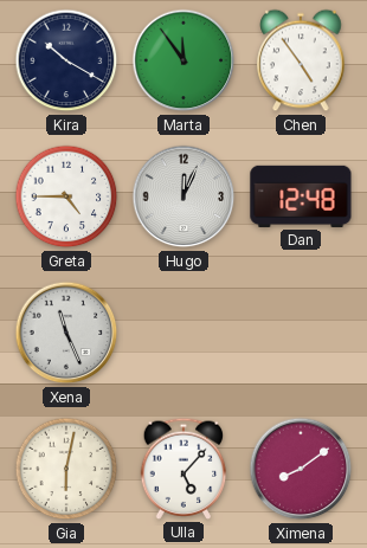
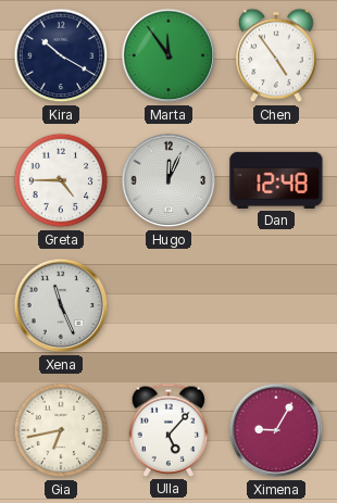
Gia: 6:02 -> 6:43 (61, 430)
Ximena: 8:09 -> 9:05 (276, 430)
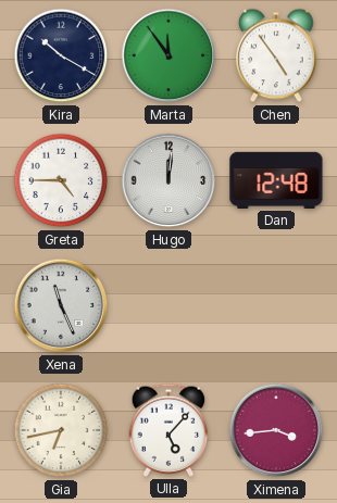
Hugo: 12:04 -> 12:01 (168, 180)
Ximena: 9:05 -> 3:44 (276, 430)
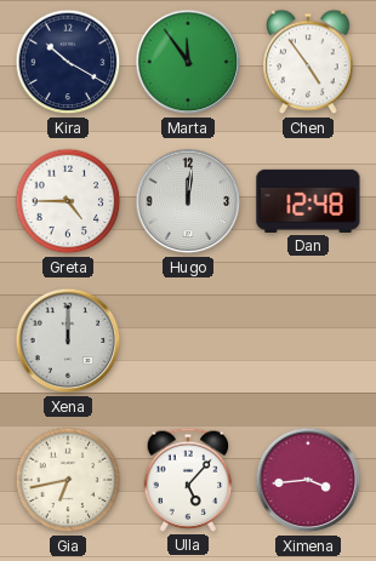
Xena: 11:26 -> 12:00 (68, 340)
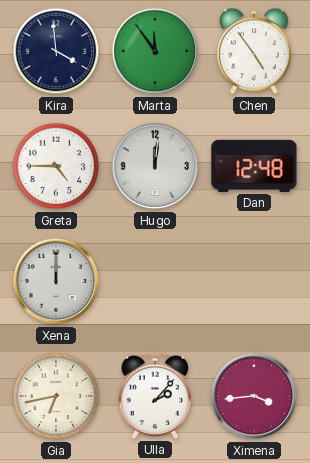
Kira: 10:20 -> 3:59 (56, 51)
Ulla: 5:07 -> 2:07 (155, 396)
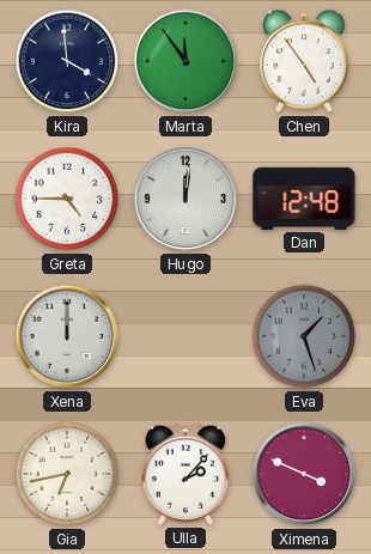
Eva: none -> 1:27 (304, 336)
Ximena: 3:44 -> 3:49 (304, 474)
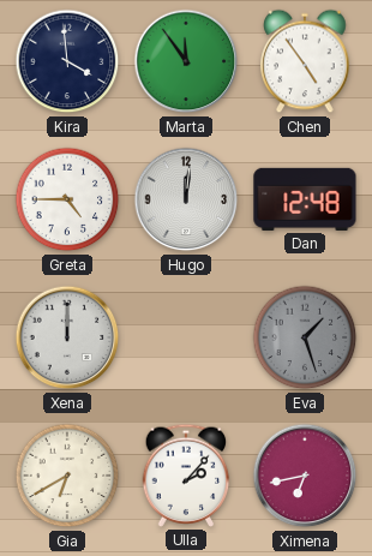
Gia: 6:43 -> 6:40 (67, 476)
Ximena: 3:49 -> 6:43 (305, 476)
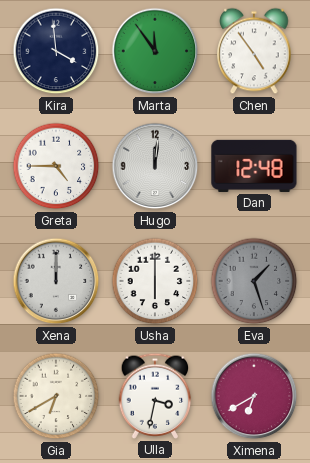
Usha: none -> 6:00 (155, 281)
Ulla: 2:07 -> 3:32 (155, 396)
Ximena: 6:43 -> 6:40 (254, 396)
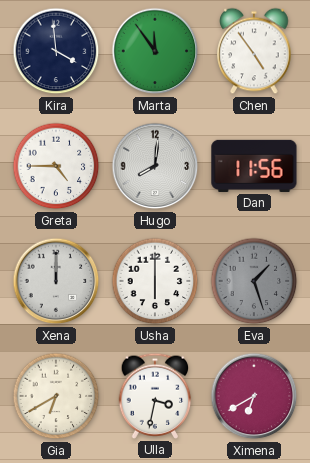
Hugo: 12:01 -> 8:01 (155, 166)
Dan: 12:48 -> 11:56 (254, 166)
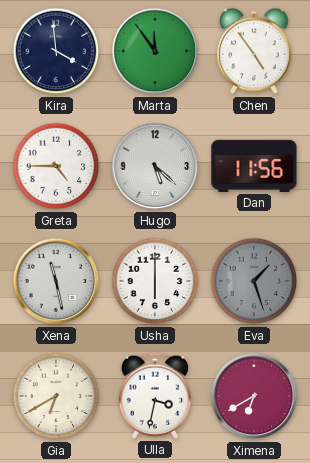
Hugo: 8:01 -> 5:22 (155, 166)
Xena: 12:00 -> 11:28 (56, 281)
